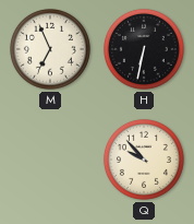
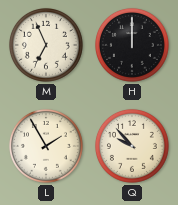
H: 6:32 -> 12:00 (132, 45)
L: none -> 1:55 (46, 146)
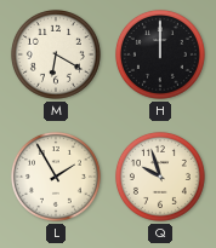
M: 6:56 -> 6:20 (56, 54)
Q: 9:53 -> 9:57 (160, 177)
